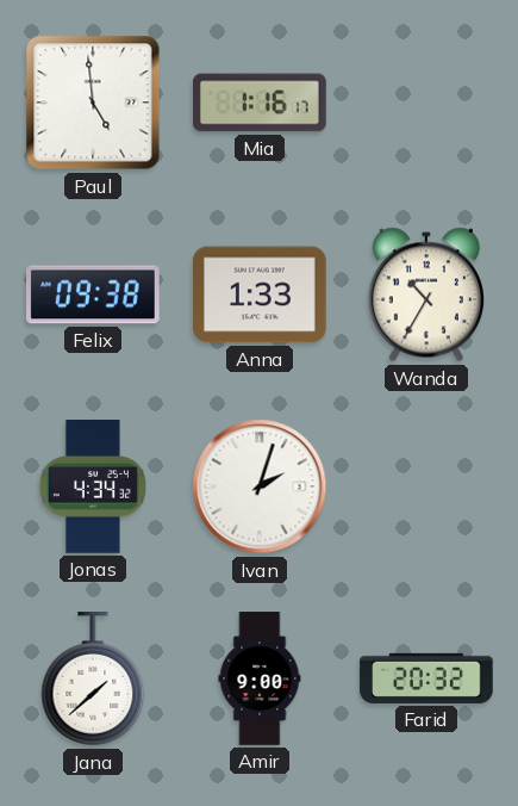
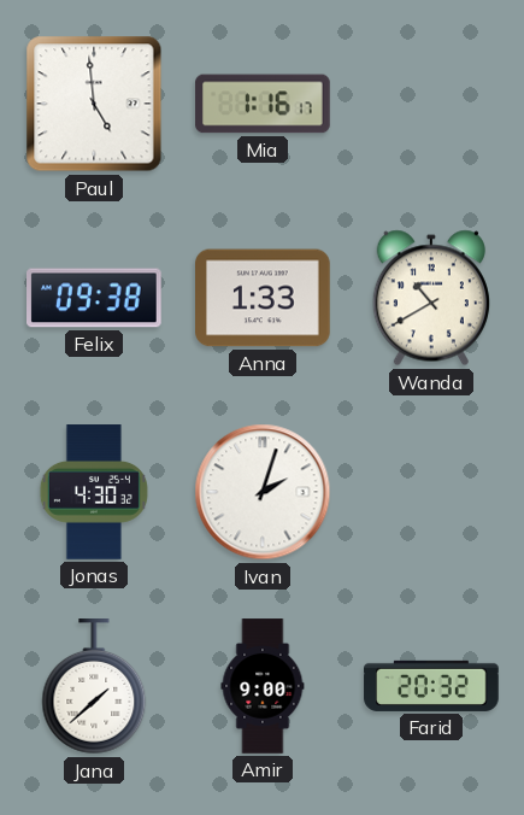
Wanda: 10:35 -> 10:40 (431, 298)
Jonas: 4:34 -> 4:30 (94, 492)
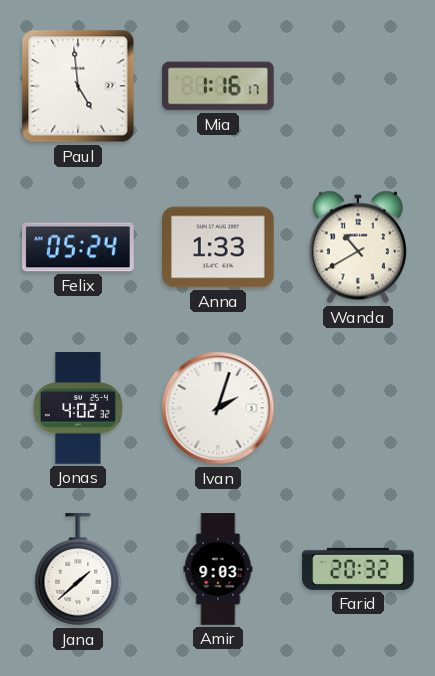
Felix: 09:38 -> 05:24 (79, 247)
Jonas: 4:30 -> 4:02 (78, 408)
Amir: 9:00 -> 9:03 (218, 569)
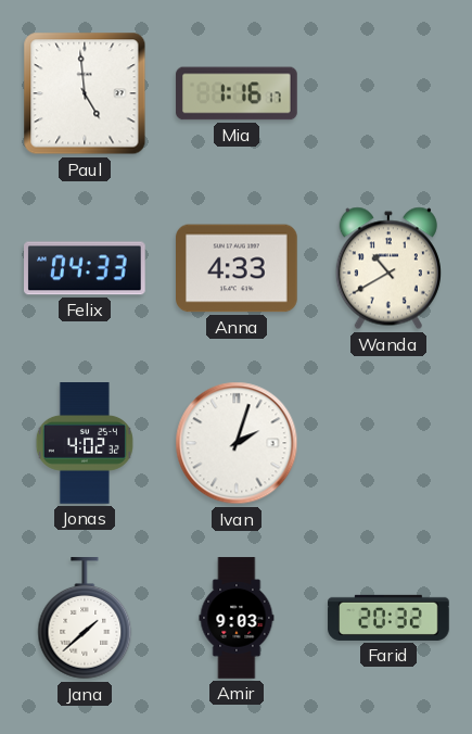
Felix: 05:24 -> 04:33 (86, 268)
Anna: 1:33 -> 4:33 (238, 268)
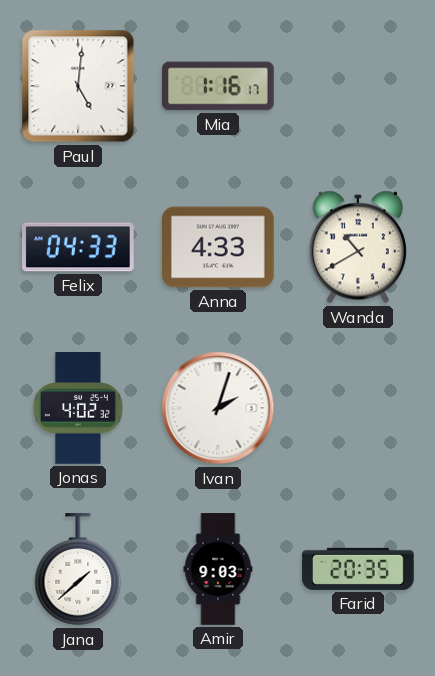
Paul: 4:59 -> 5:01 (78, 86)
Farid: 20:32 -> 20:35 (358, 569)
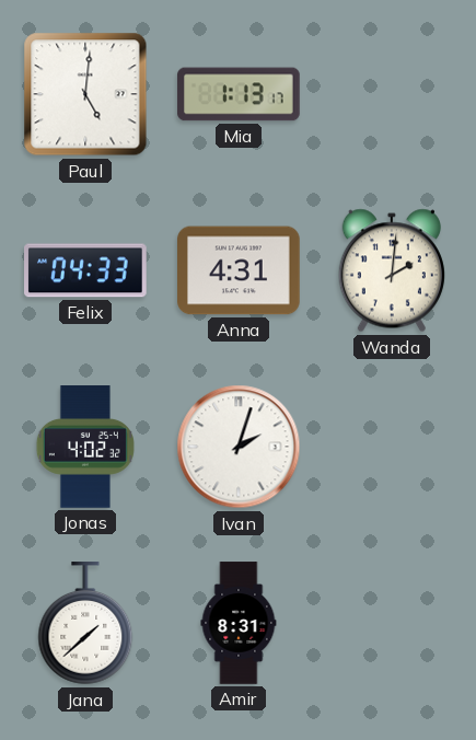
Mia: 1:16 -> 1:13 (239, 94)
Anna: 4:33 -> 4:31 (240, 270)
Wanda: 10:40 -> 2:01 (392, 270)
Amir: 9:03 -> 8:31 (239, 623)
Farid: 20:35 -> none (358, 569)
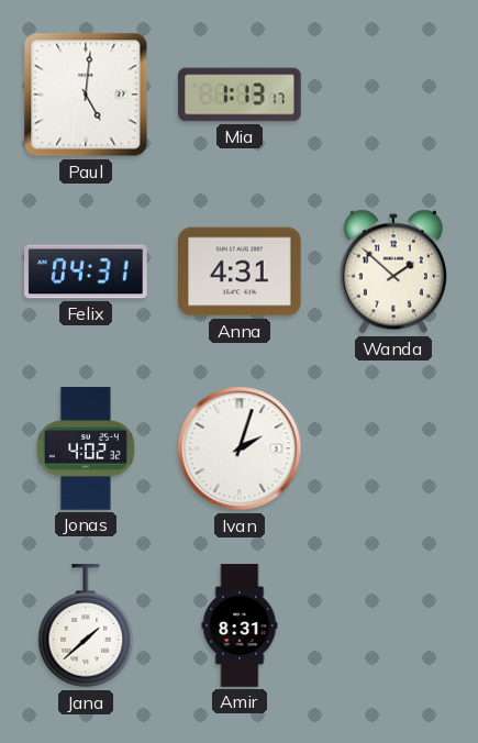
Felix: 04:33 -> 04:31 (87, 271)
Wanda: 2:01 -> 1:52 (393, 271)
